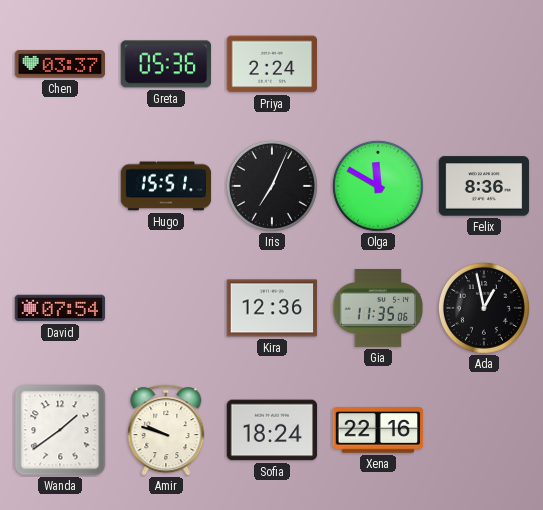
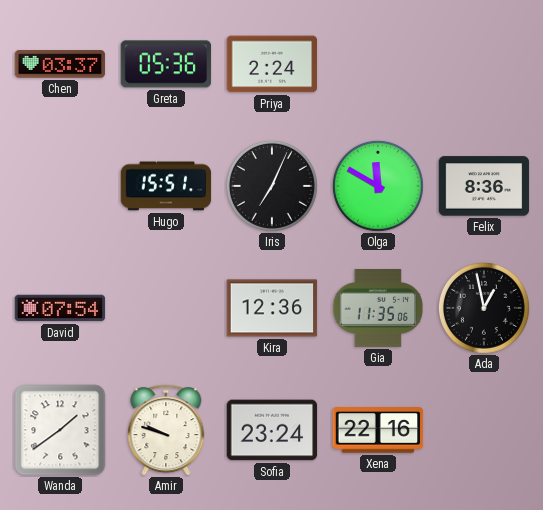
Sofia: 18:24 -> 23:24 (272, 430)
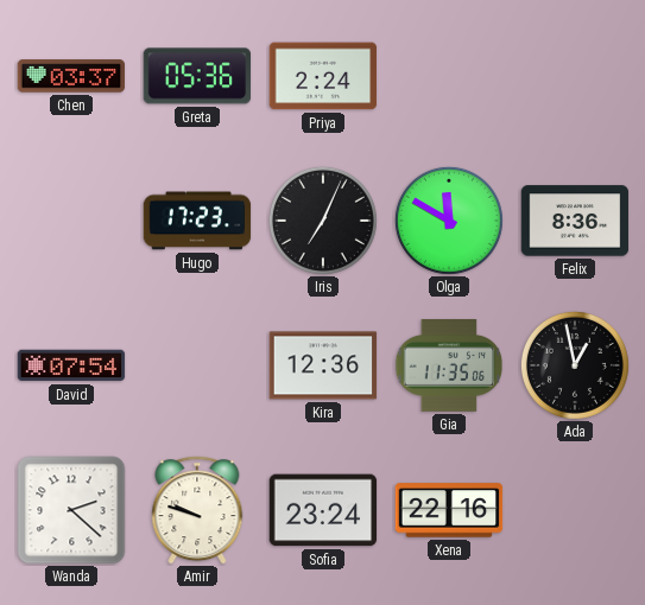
Hugo: 15:51 -> 17:23 (197, 221)
Wanda: 1:39 -> 2:22 (71, 510)
